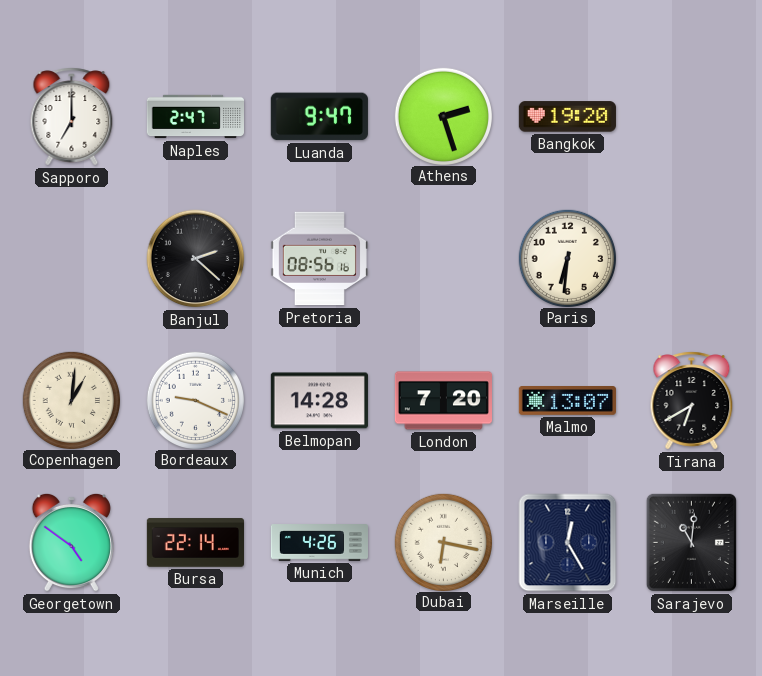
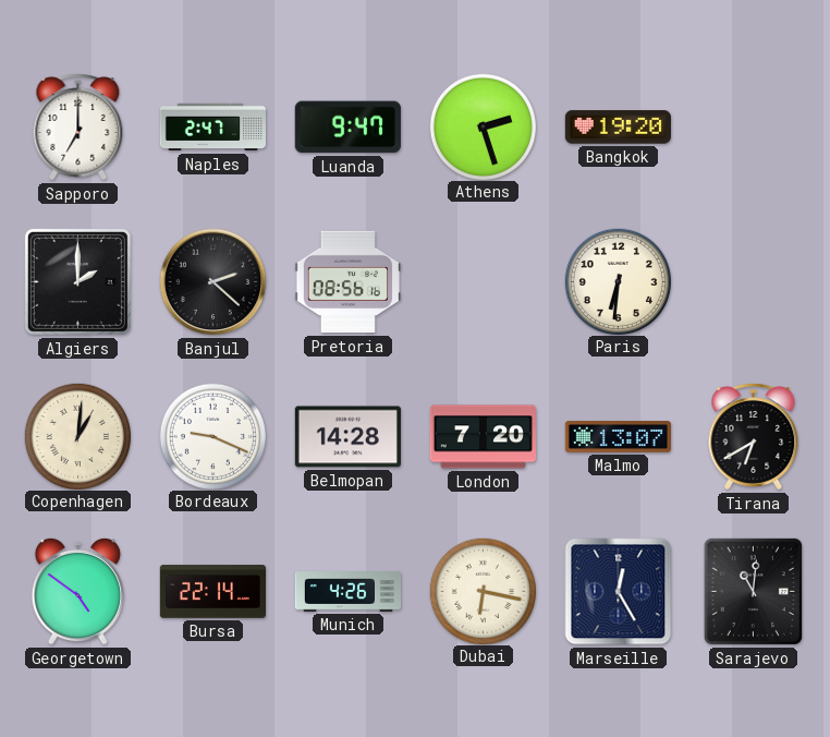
Algiers: none -> 2:00 (77, 281)
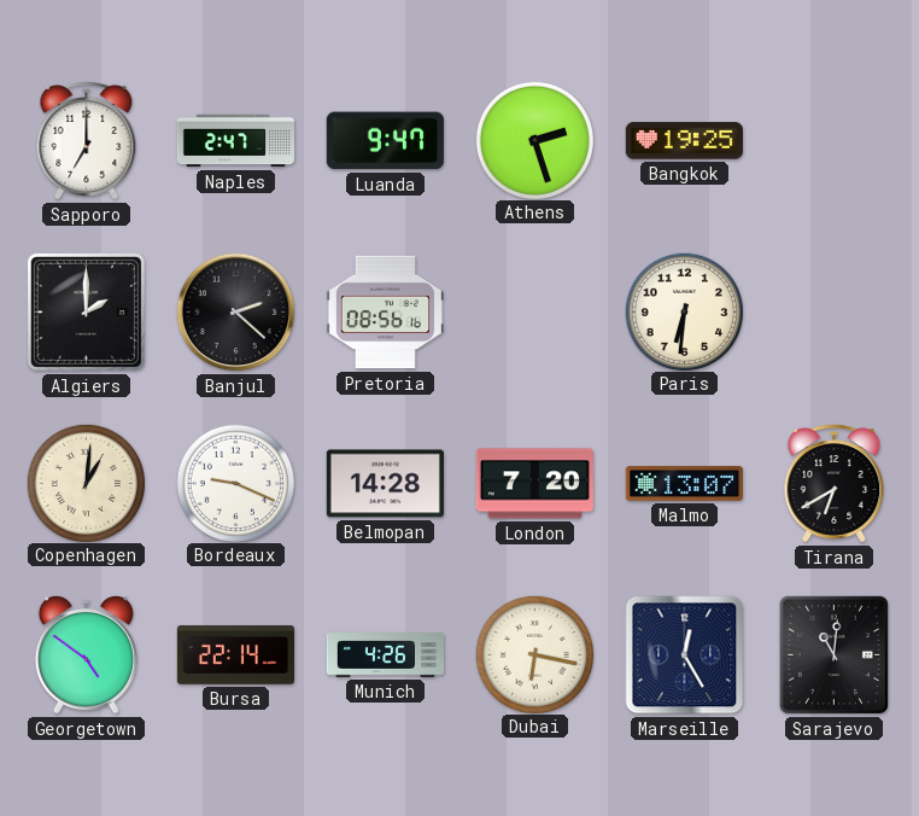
Bangkok: 19:20 -> 19:25 (684, 141)
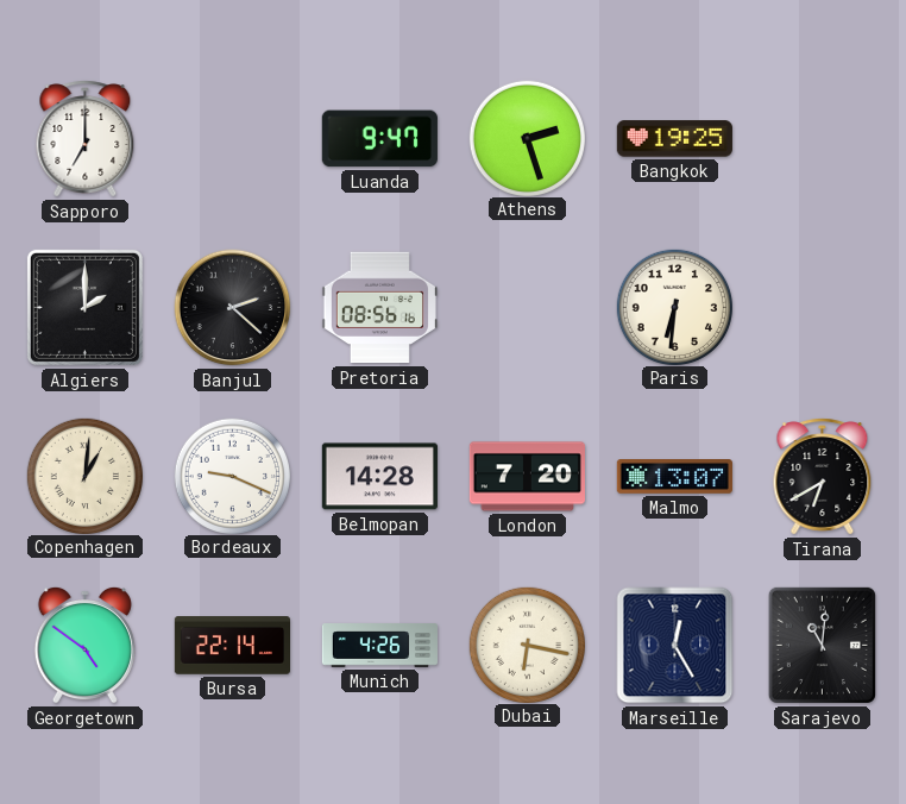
Naples: 2:47 -> none (235, 141)
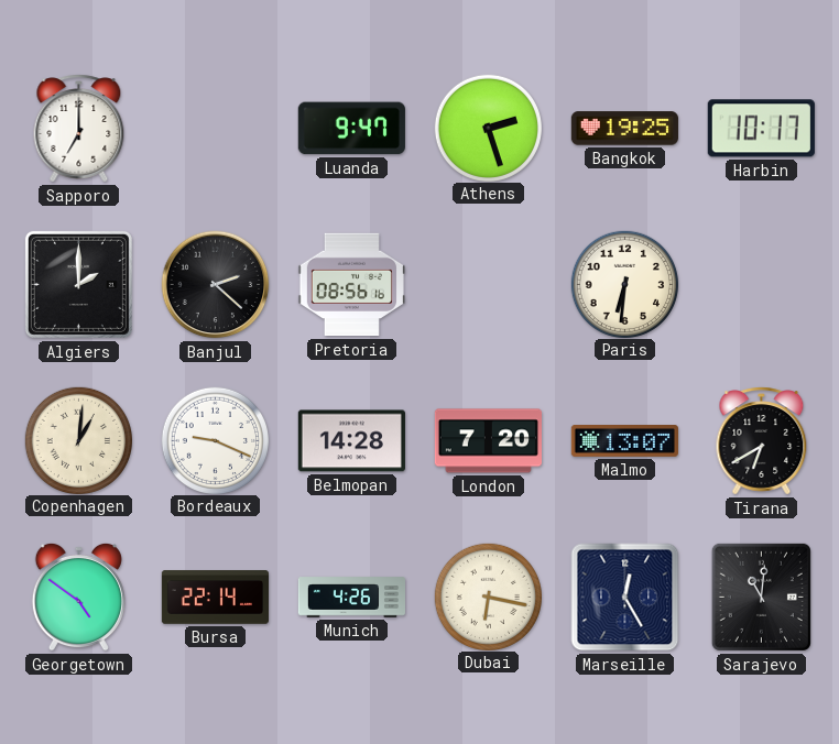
Harbin: none -> 10:17 (761, 129)
